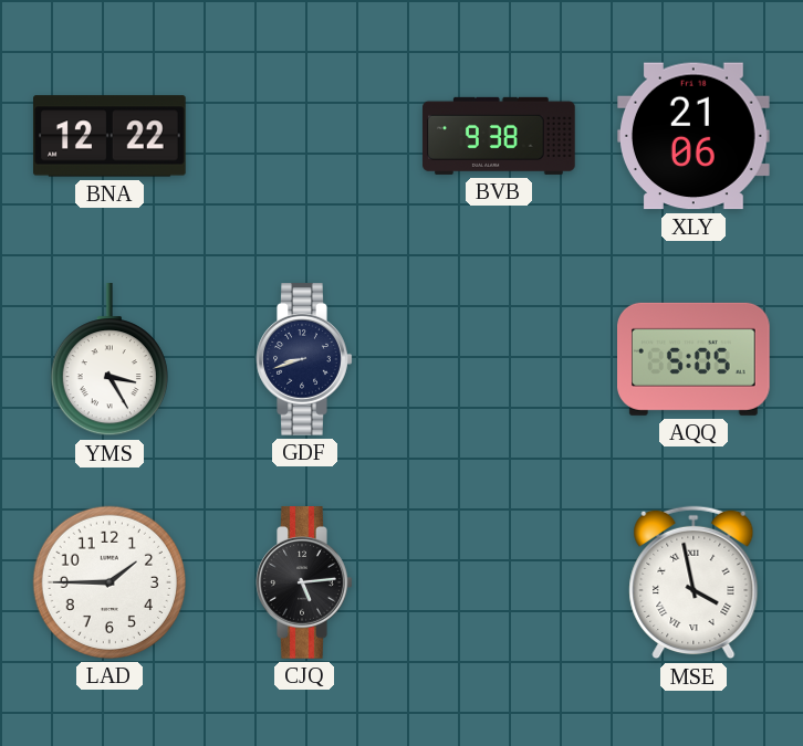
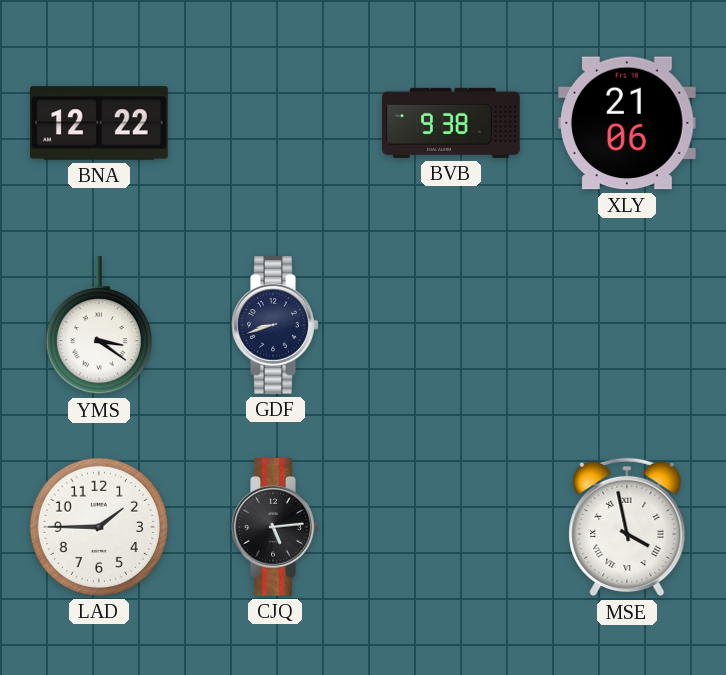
YMS: 3:25 -> 3:21 (99, 326)
AQQ: 5:05 -> none (695, 359)
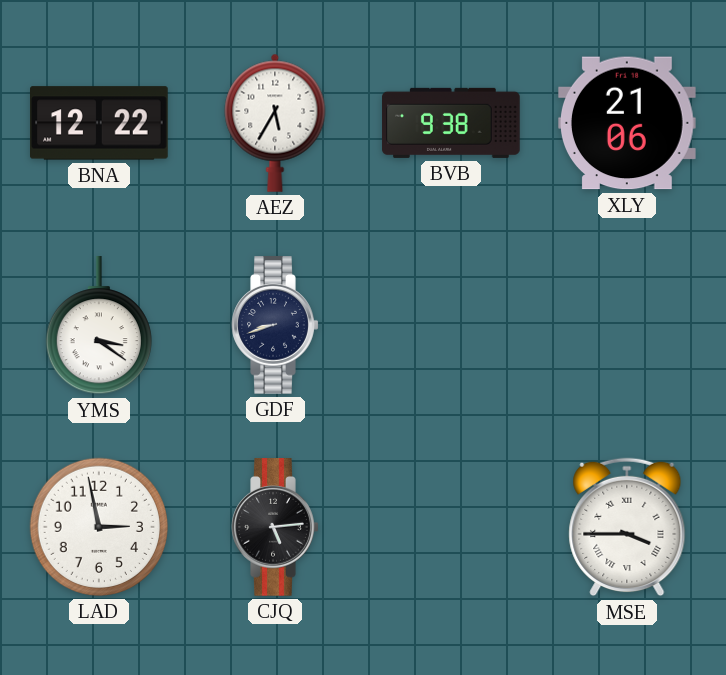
AEZ: none -> 5:35 (275, 123)
LAD: 1:45 -> 2:58 (99, 527)
MSE: 3:58 -> 3:45 (627, 527)
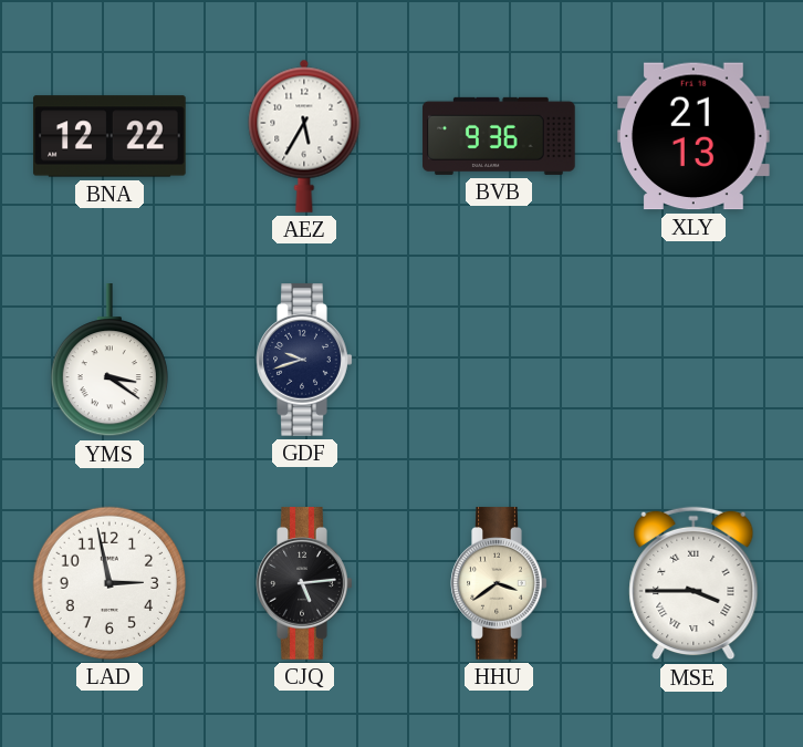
BVB: 9:38 -> 9:36 (499, 136)
XLY: 21:06 -> 21:13 (695, 136)
GDF: 8:42 -> 9:42 (304, 360)
HHU: none -> 3:39 (499, 583)
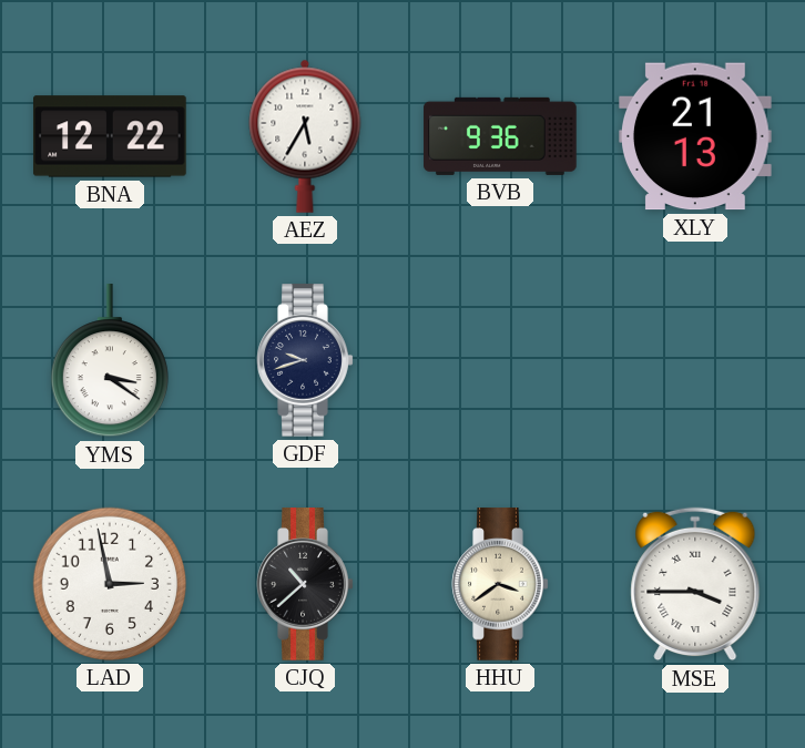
CJQ: 5:14 -> 10:38 (305, 584)
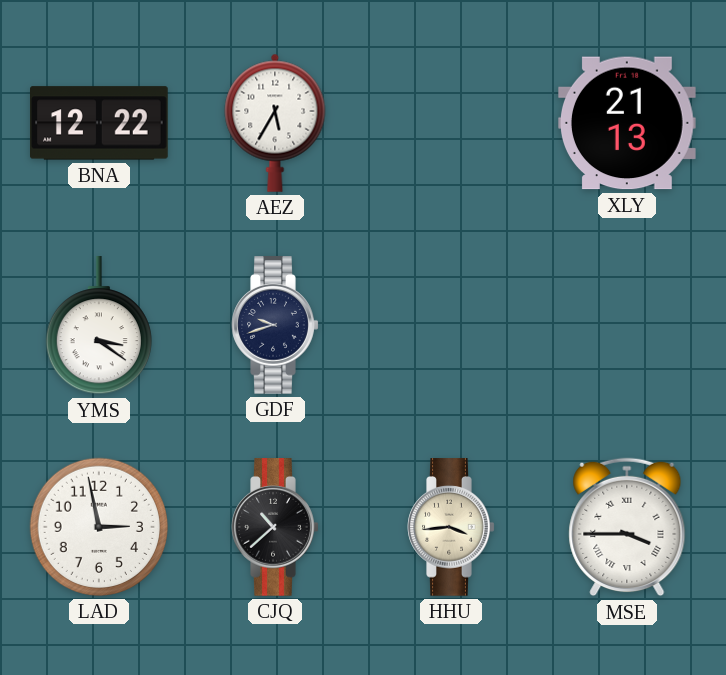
BVB: 9:36 -> none (500, 136)
HHU: 3:39 -> 3:44 (451, 527)
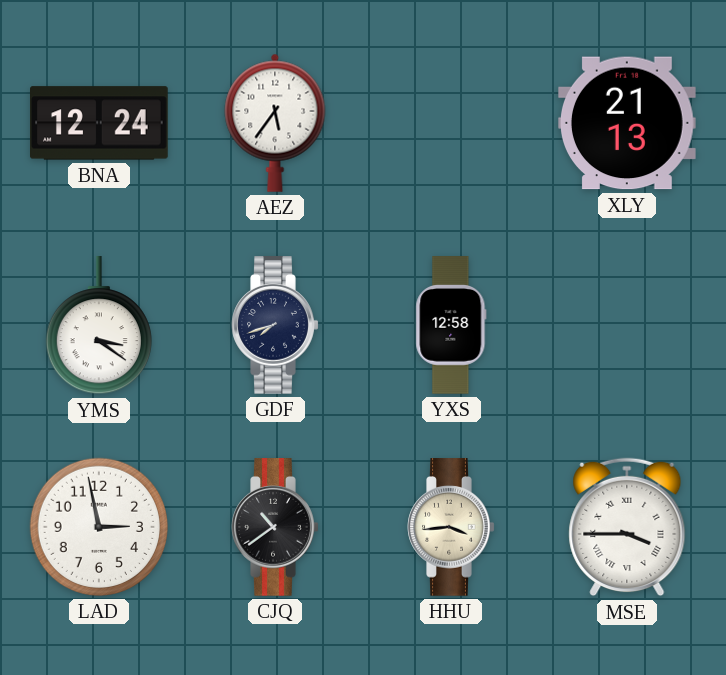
BNA: 12:22 -> 12:24 (100, 123)
AEZ: 5:35 -> 5:36 (275, 123)
GDF: 9:42 -> 7:42 (275, 325)
YXS: none -> 12:58 (451, 325)
CJQ: 10:38 -> 10:39 (275, 527)
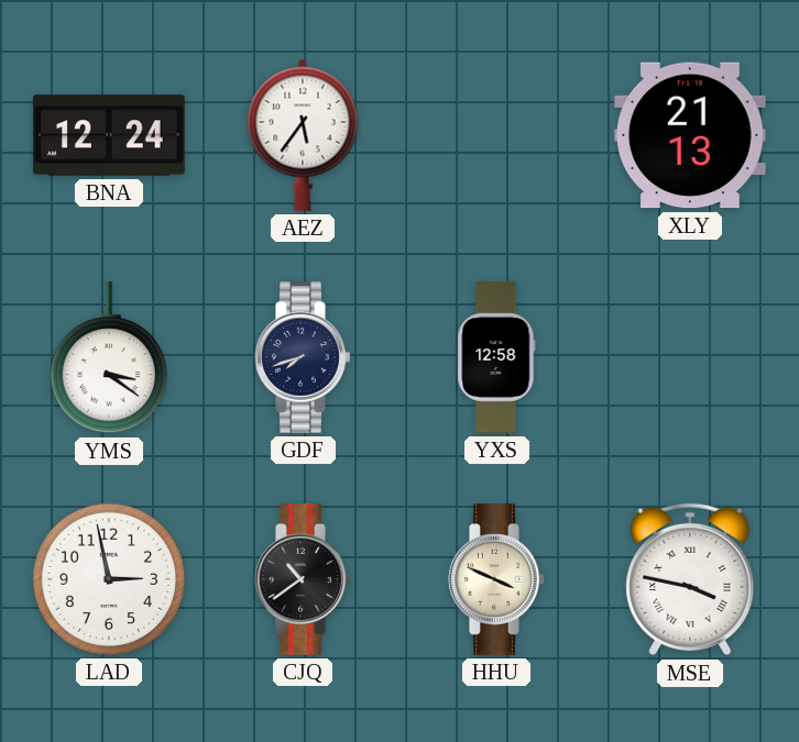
HHU: 3:44 -> 3:49 (496, 579)
MSE: 3:45 -> 3:47 (690, 579)
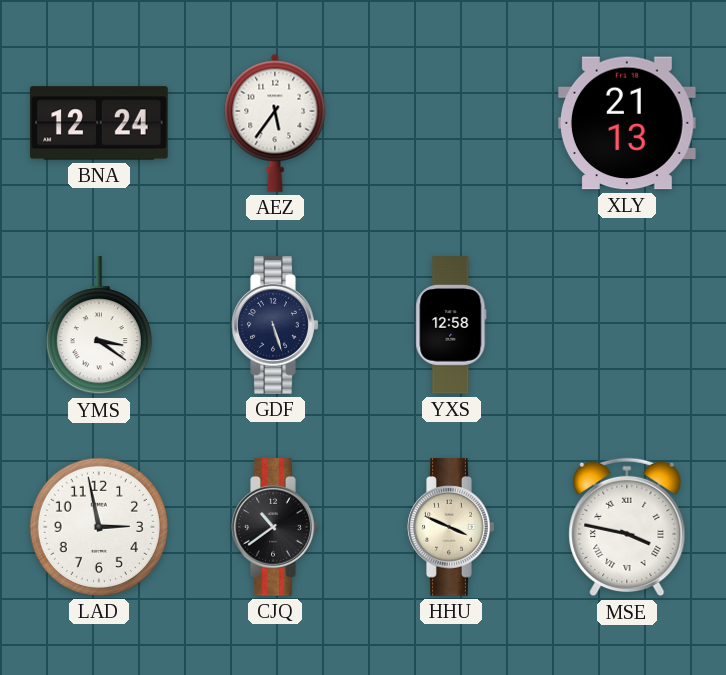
GDF: 7:42 -> 5:27 (275, 325)
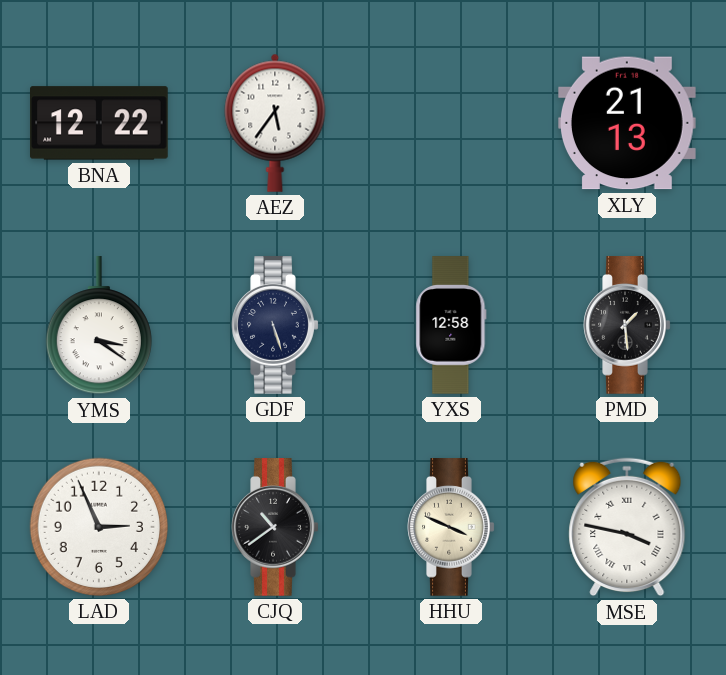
BNA: 12:24 -> 12:22 (100, 123)
PMD: none -> 1:29 (627, 325)
LAD: 2:58 -> 2:56 (99, 527)
